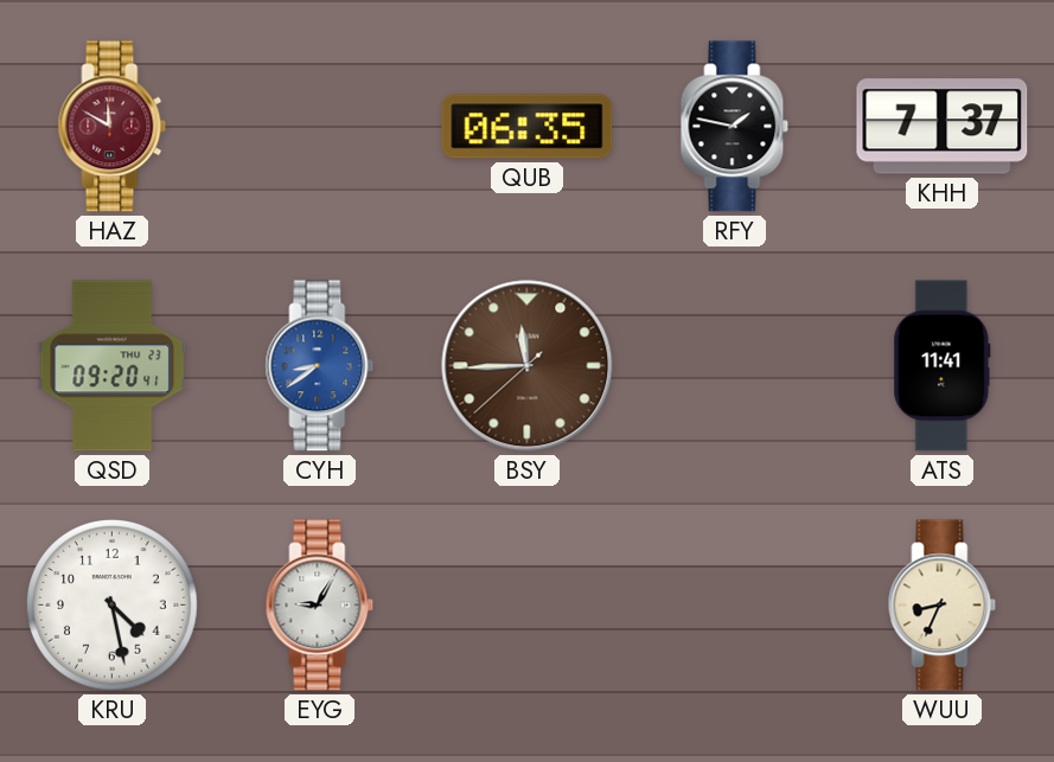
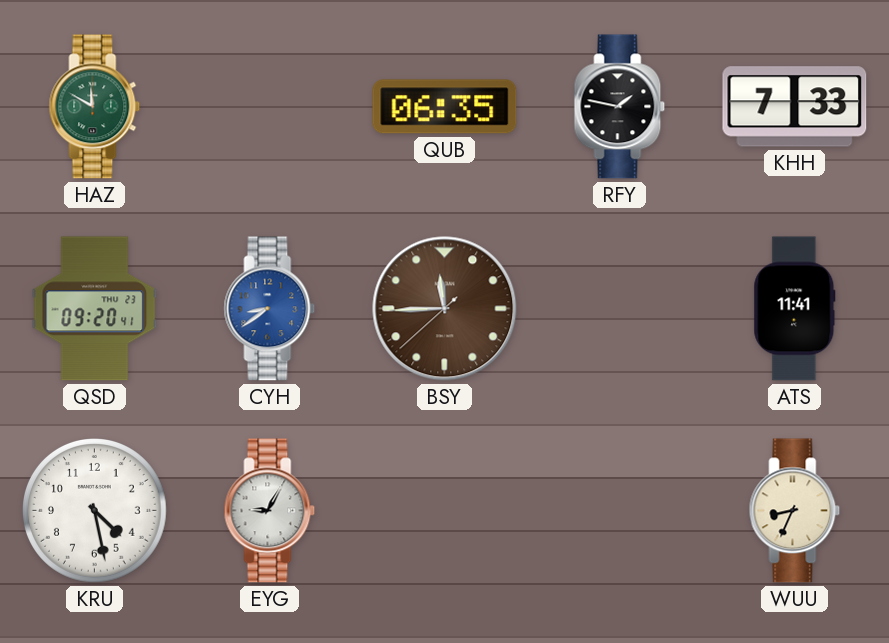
HAZ dial: burgundy -> green (95, 107)
KHH: 7:37 -> 7:33 (795, 107)
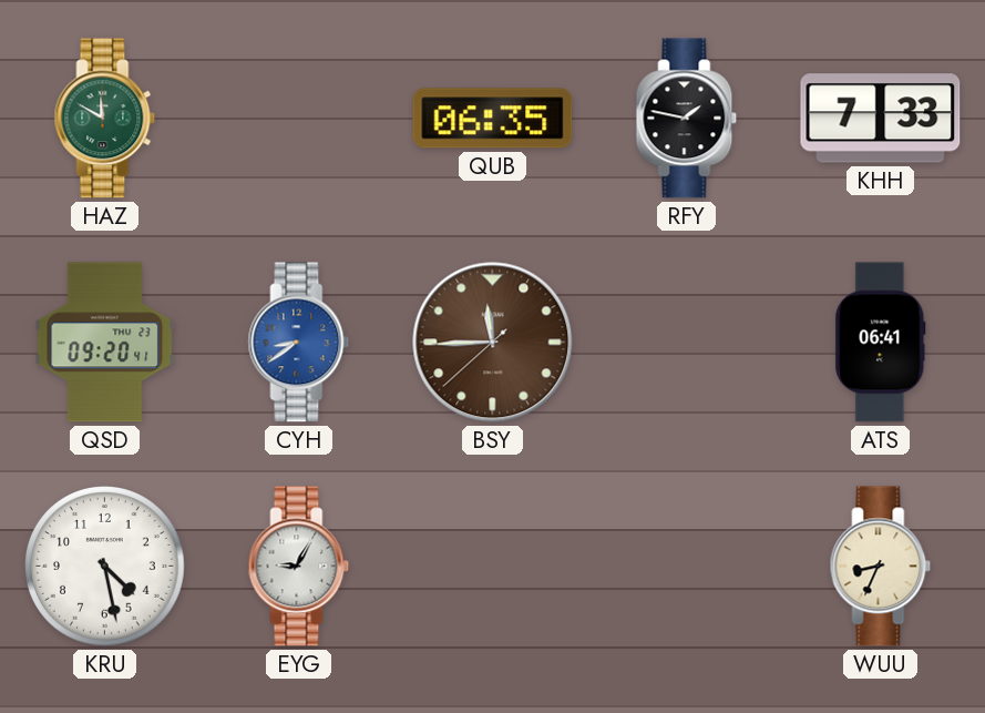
ATS: 11:41 -> 06:41 (881, 343)
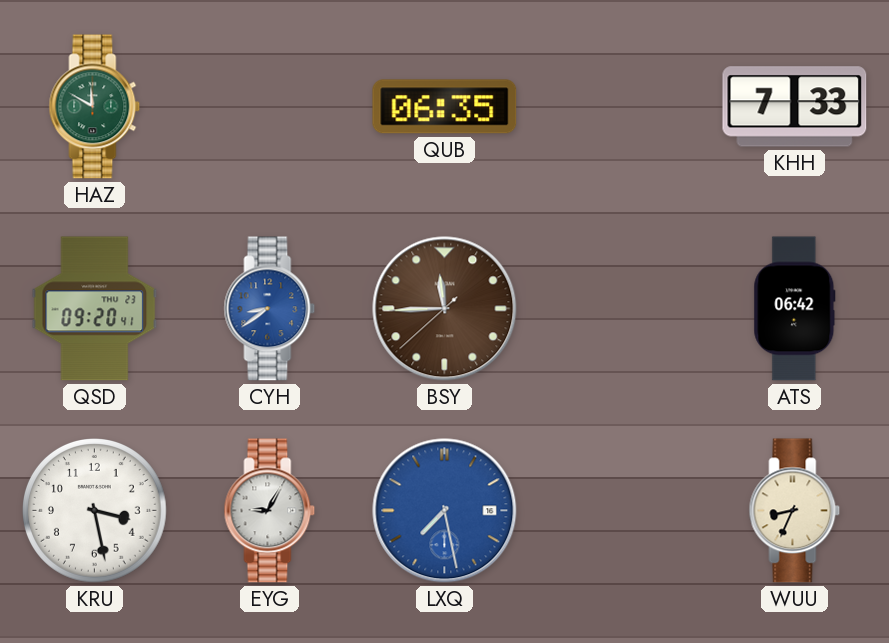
RFY: 1:47 -> none (687, 119)
ATS: 06:41 -> 06:42 (795, 309)
KRU: 4:28 -> 3:28 (95, 511)
LXQ: none -> 7:28 (445, 511)
